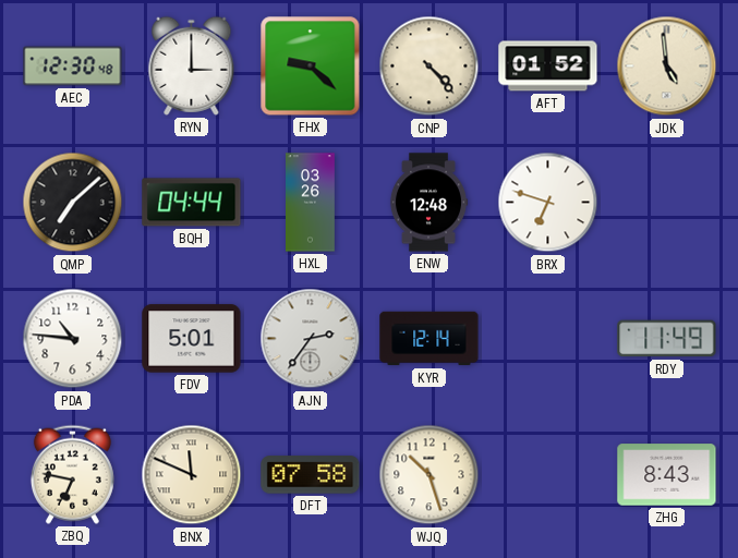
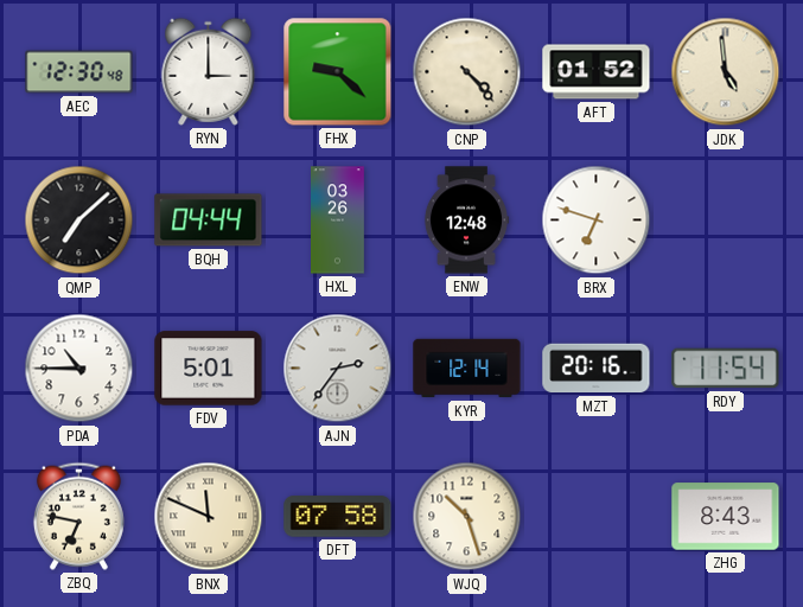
PDA: 10:46 -> 10:45 (79, 369)
MZT: none -> 20:16 (597, 369)
RDY: 11:49 -> 11:54 (726, 369)
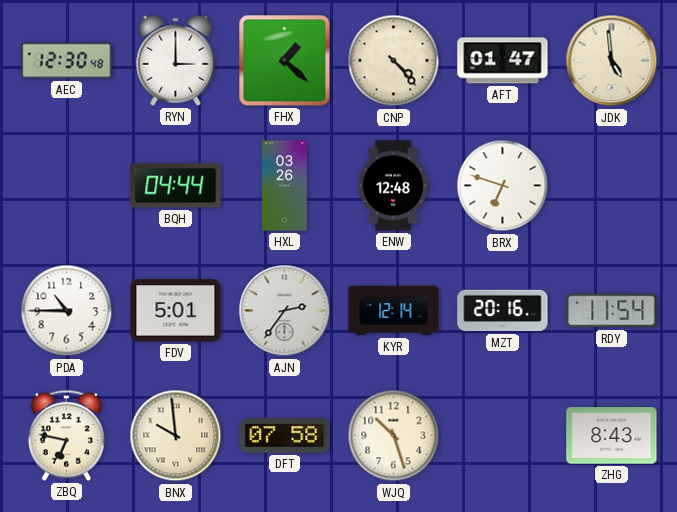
FHX: 9:22 -> 1:22 (285, 61)
AFT: 01:52 -> 01:47 (503, 61)
QMP: 7:08 -> none (79, 221)
BNX: 11:49 -> 9:59 (176, 436)
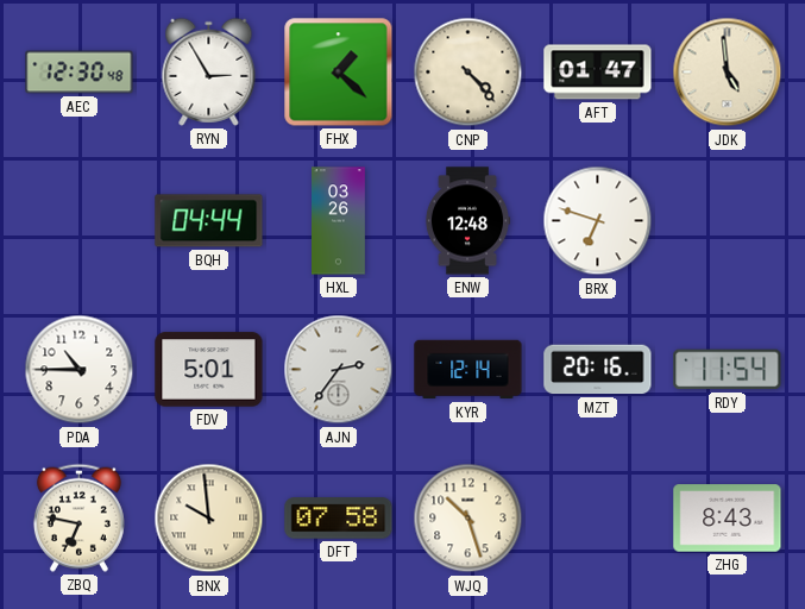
RYN: 3:00 -> 2:55 (209, 71)
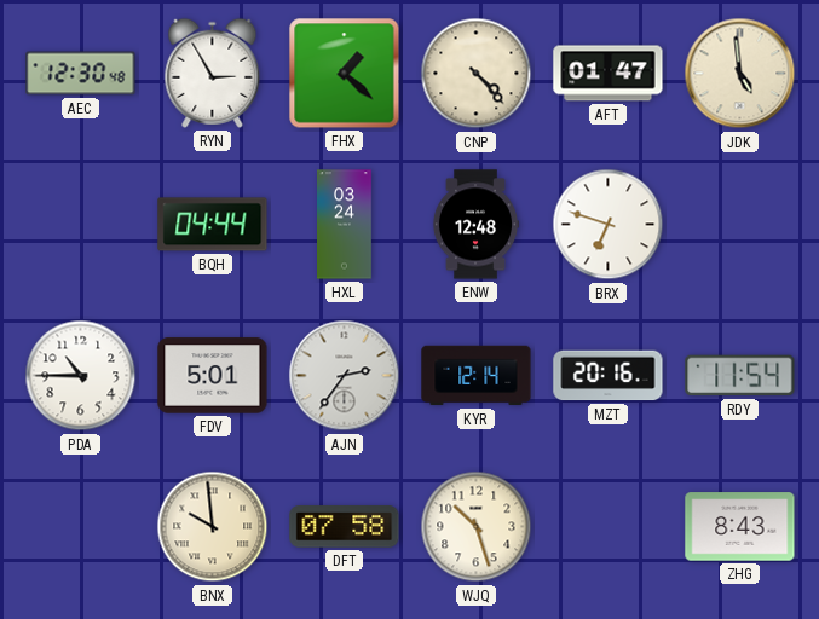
HXL: 03:26 -> 03:24 (345, 225)
ZBQ: 6:47 -> none (78, 517)
